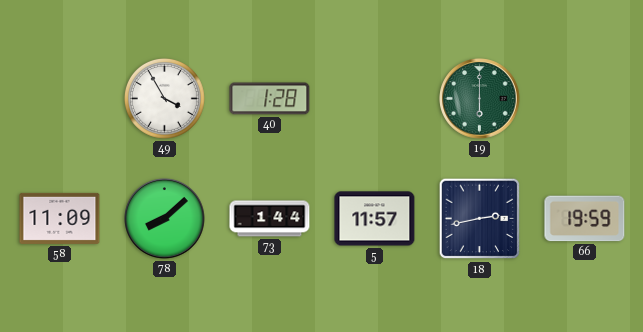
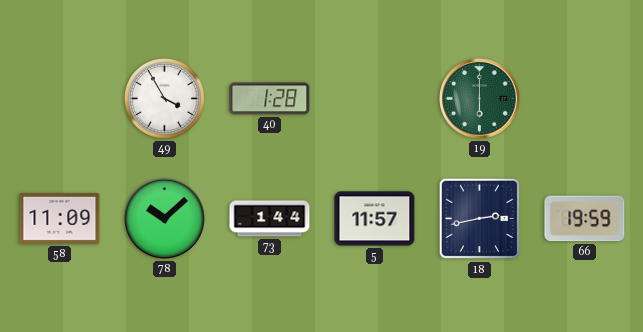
78: 8:08 -> 10:08 (165, 219)
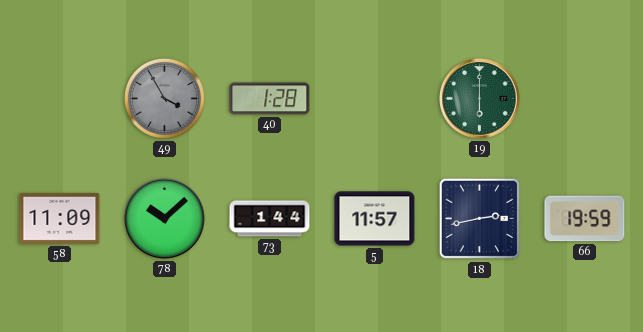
49 dial: white -> grey (164, 98)
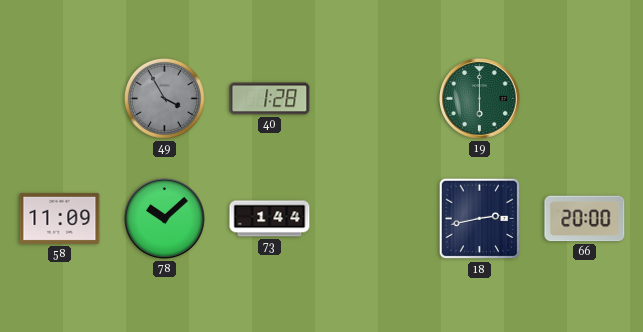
5: 11:57 -> none (375, 219)
66: 19:59 -> 20:00 (585, 219)
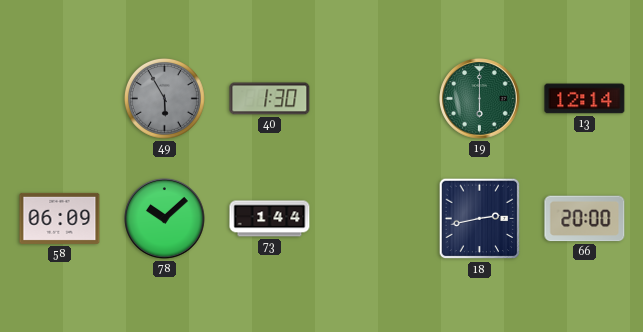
49: 3:55 -> 5:55 (164, 98)
40: 1:28 -> 1:30 (270, 99)
13: none -> 12:14 (585, 99)
58: 11:09 -> 06:09 (60, 218)
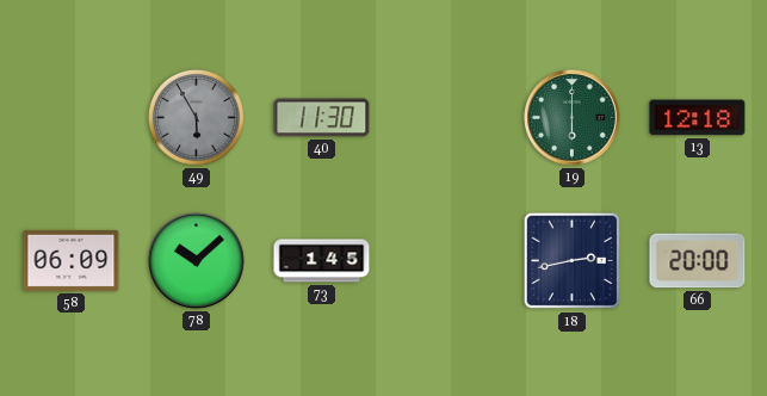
40: 1:30 -> 11:30 (322, 118)
13: 12:14 -> 12:18 (698, 118)
73: 1:44 -> 1:45 (322, 261)
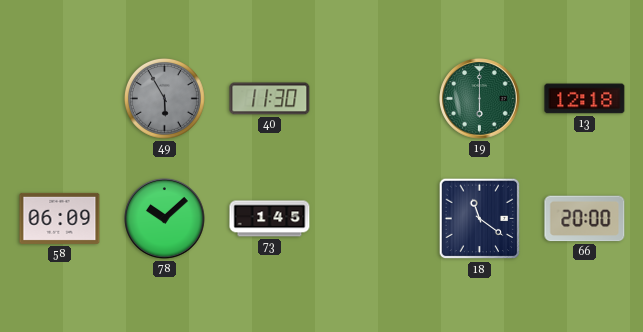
18: 2:43 -> 11:21 (480, 219)
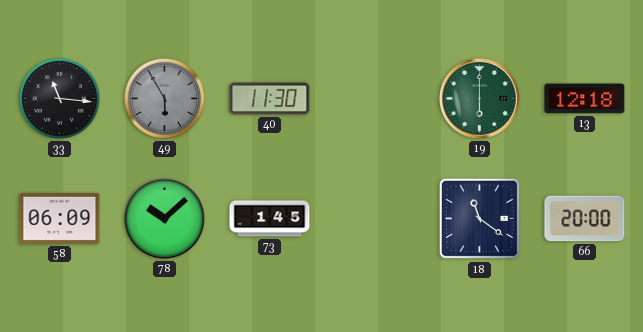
33: none -> 11:16 (59, 98)
